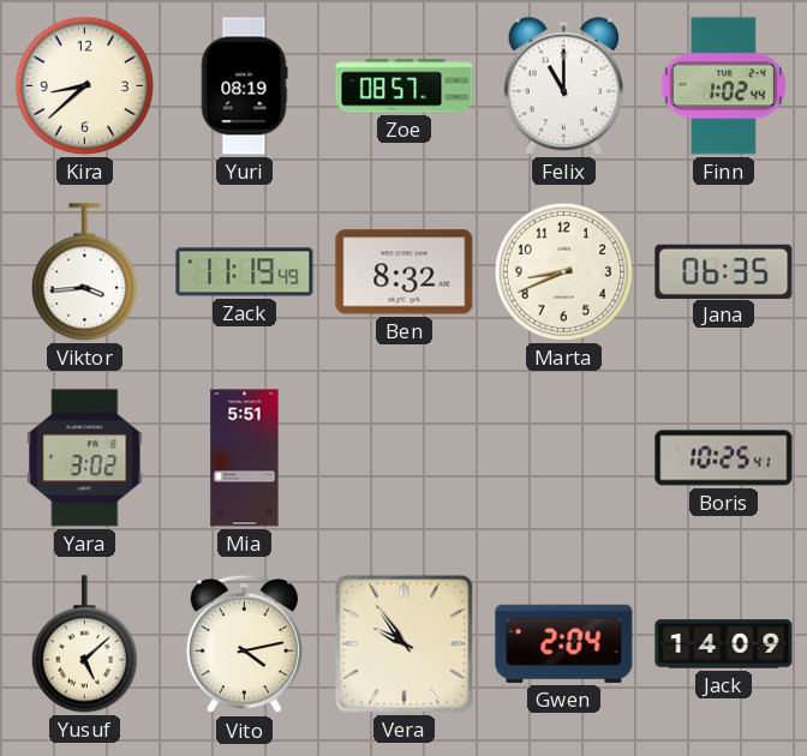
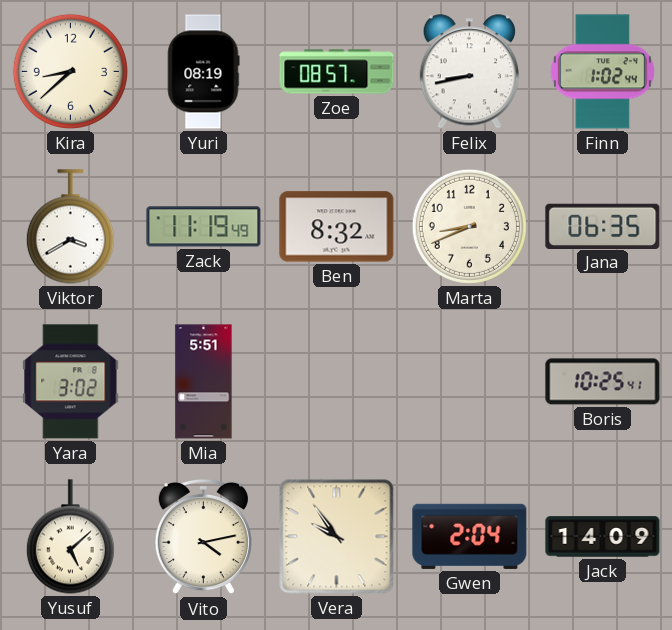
Felix: 11:00 -> 8:43 (469, 72)
Viktor: 3:44 -> 3:40 (70, 227)
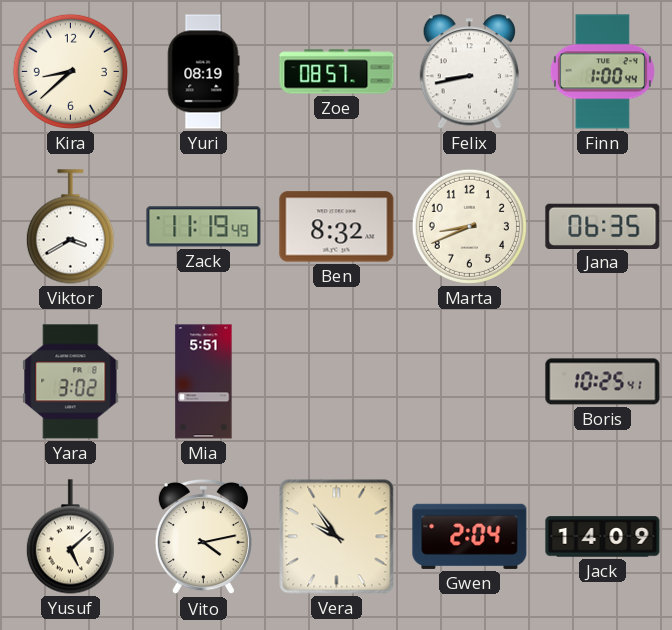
Finn: 1:02 -> 1:00 (602, 72)
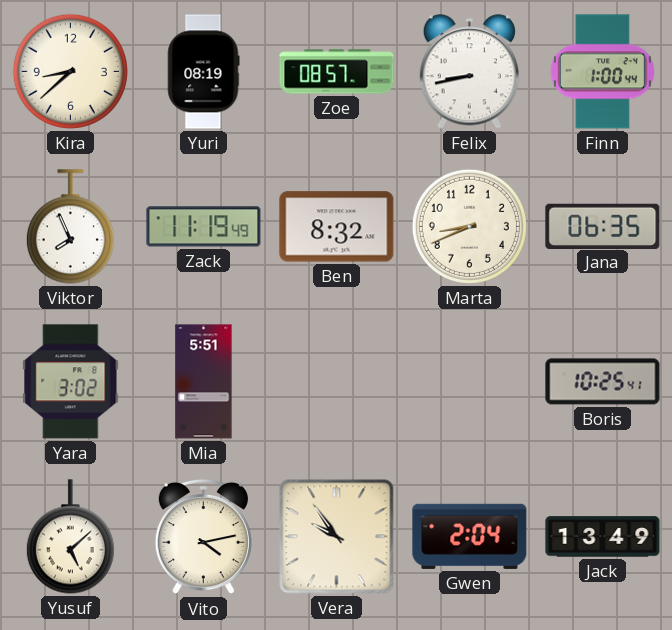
Viktor: 3:40 -> 7:56 (70, 227)
Jack: 14:09 -> 13:49 (603, 537)
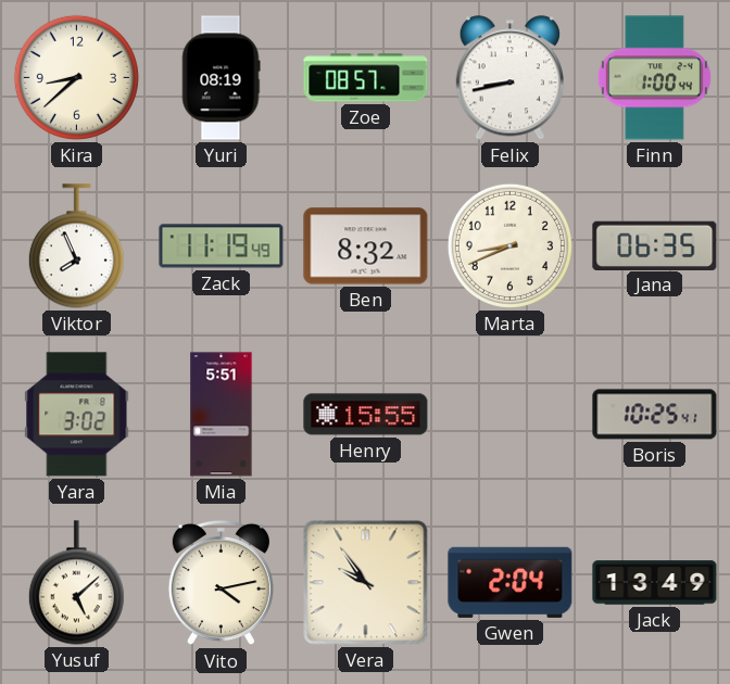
Henry: none -> 15:55 (366, 415)
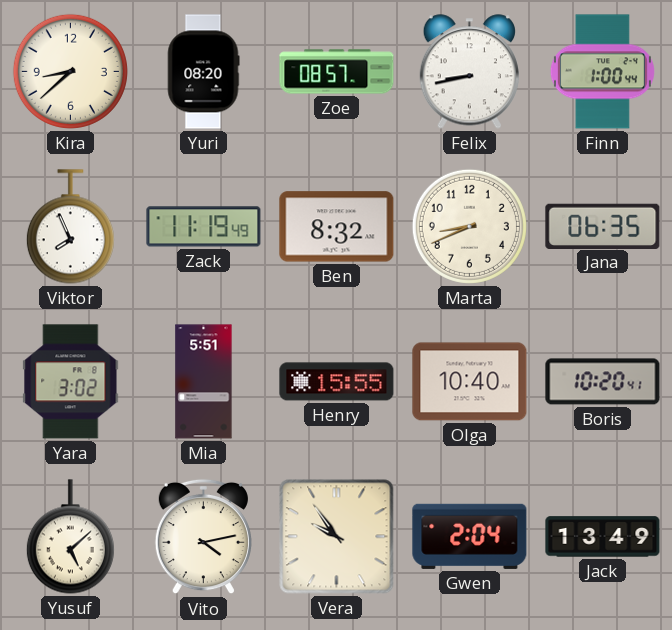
Yuri: 08:19 -> 08:20 (203, 72)
Olga: none -> 10:40 (470, 382)
Boris: 10:25 -> 10:20 (603, 382)
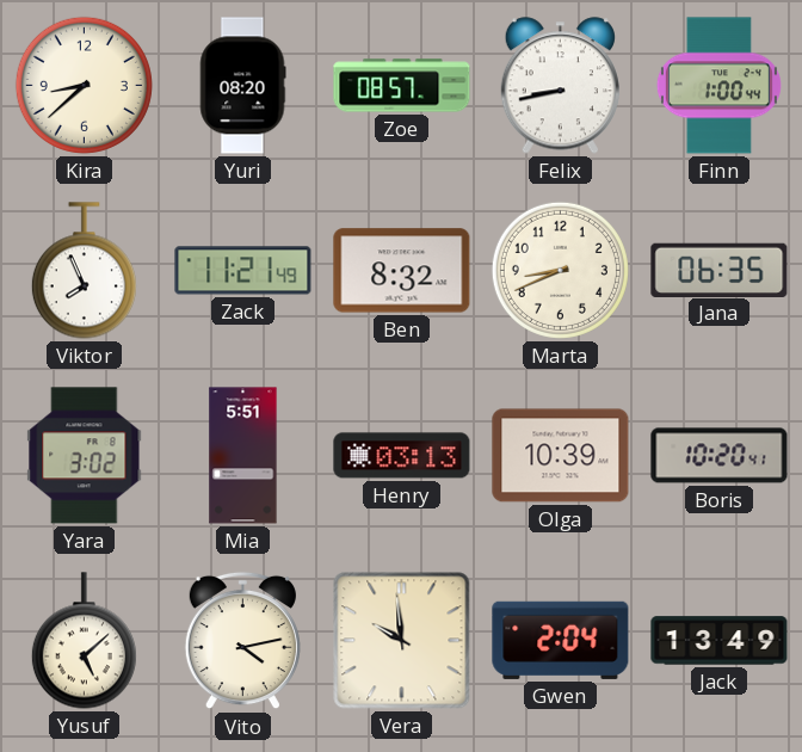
Zack: 11:19 -> 11:21 (243, 271)
Henry: 15:55 -> 03:13 (402, 456)
Olga: 10:40 -> 10:39 (561, 456)
Vera: 9:54 -> 9:59 (402, 641)
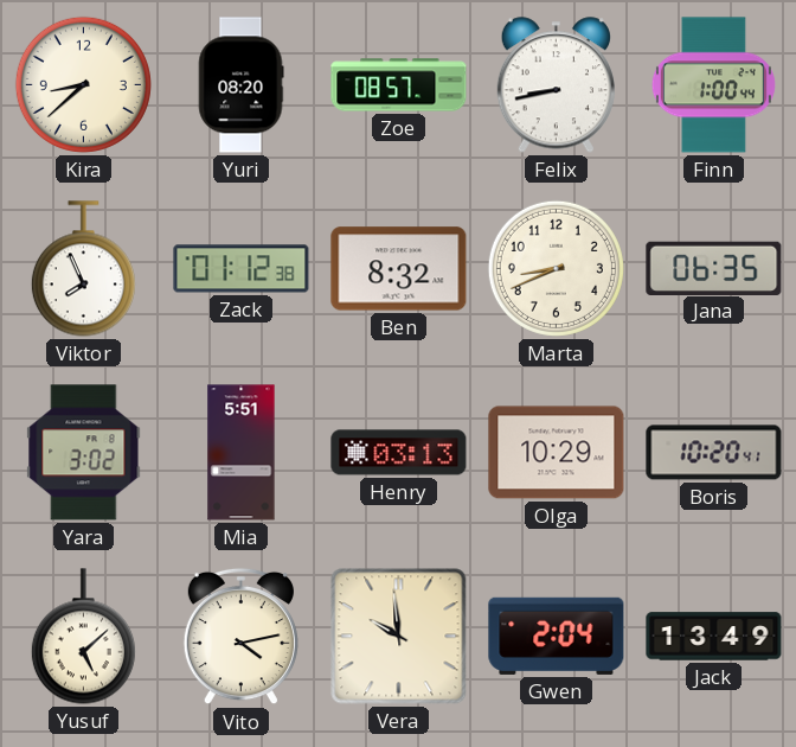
Zack: 11:21 -> 01:12 (242, 269)
Olga: 10:39 -> 10:29 (557, 453)
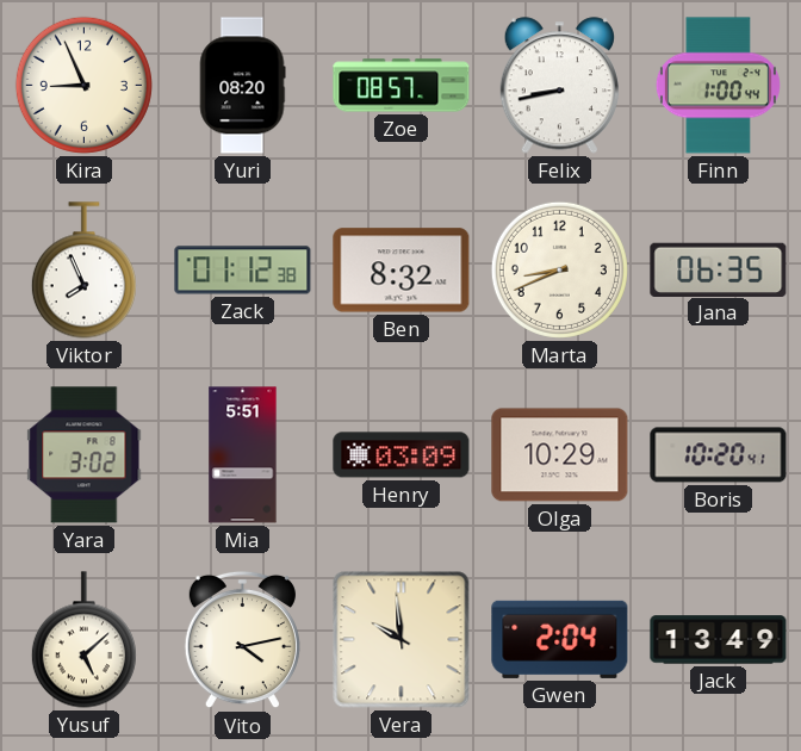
Kira: 8:38 -> 8:56 (83, 85)
Henry: 03:13 -> 03:09 (402, 455)
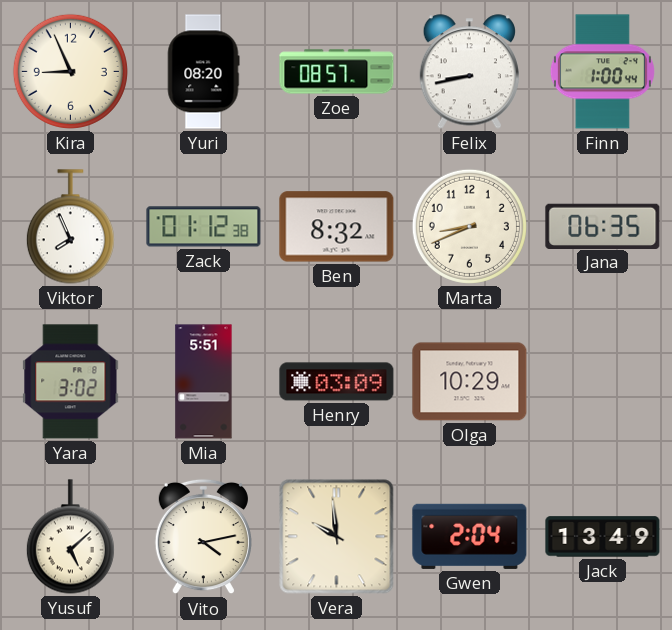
Boris: 10:20 -> none (719, 455)
